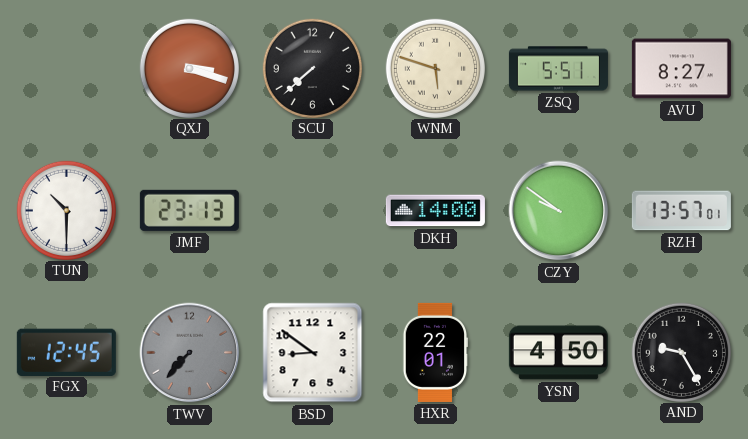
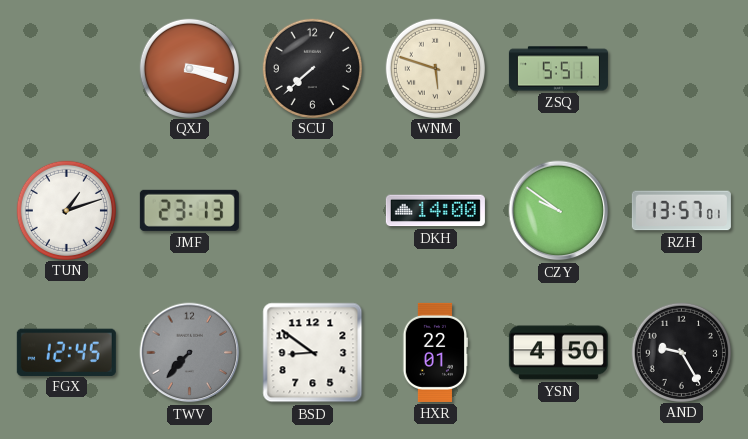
AVU: 8:27 -> none (681, 69)
TUN: 10:30 -> 1:12 (66, 210)
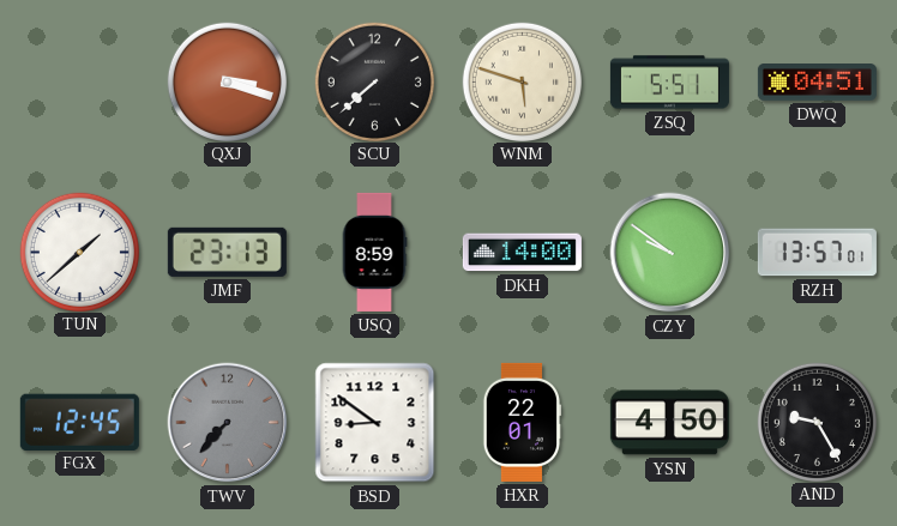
DWQ: none -> 04:51 (817, 83)
TUN: 1:12 -> 1:38 (79, 252)
USQ: none -> 8:59 (374, 252)
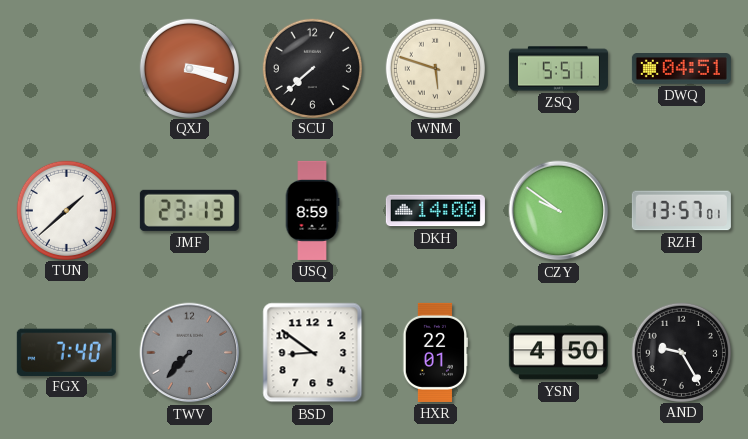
FGX: 12:45 -> 7:40 (66, 352)
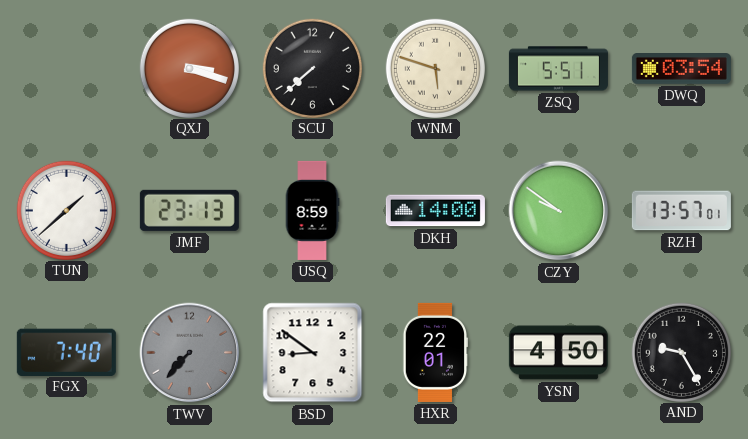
DWQ: 04:51 -> 03:54 (681, 69)
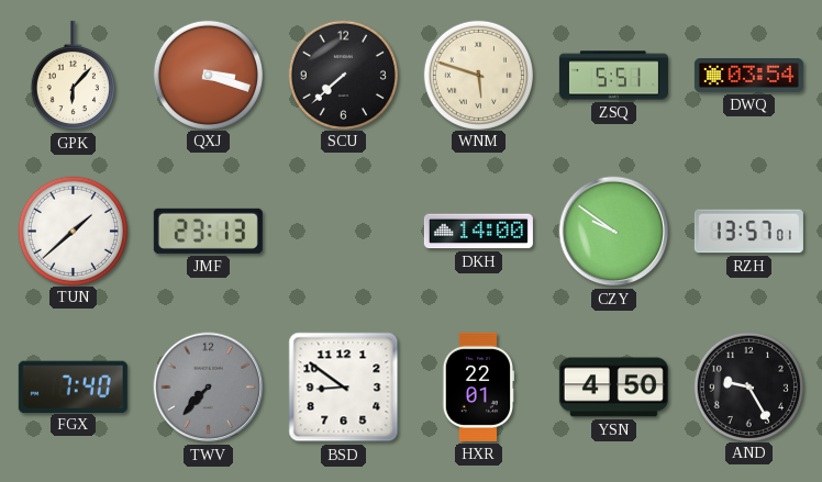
GPK: none -> 6:07 (73, 76)
USQ: 8:59 -> none (312, 210)
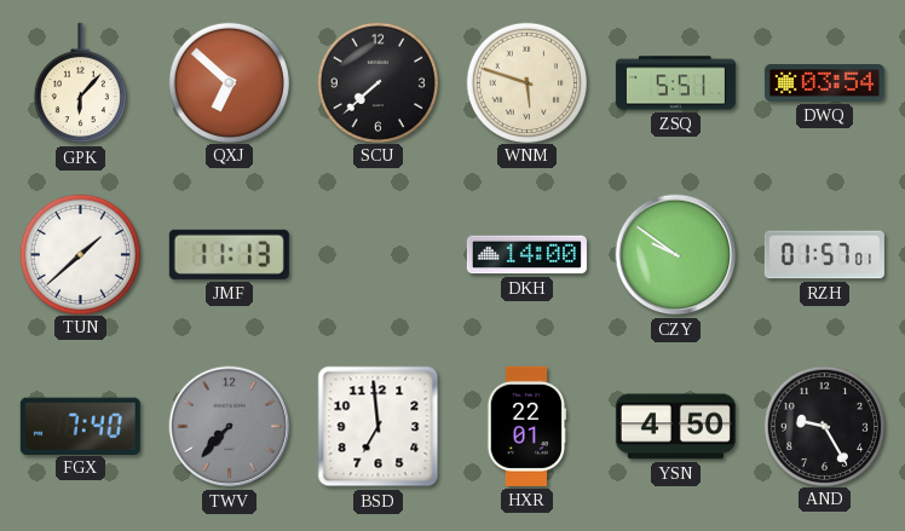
QXJ: 3:18 -> 6:52 (229, 82)
JMF: 23:13 -> 11:13 (229, 254)
RZH: 13:57 -> 01:57 (824, 255)
BSD: 8:51 -> 6:59 (379, 427)
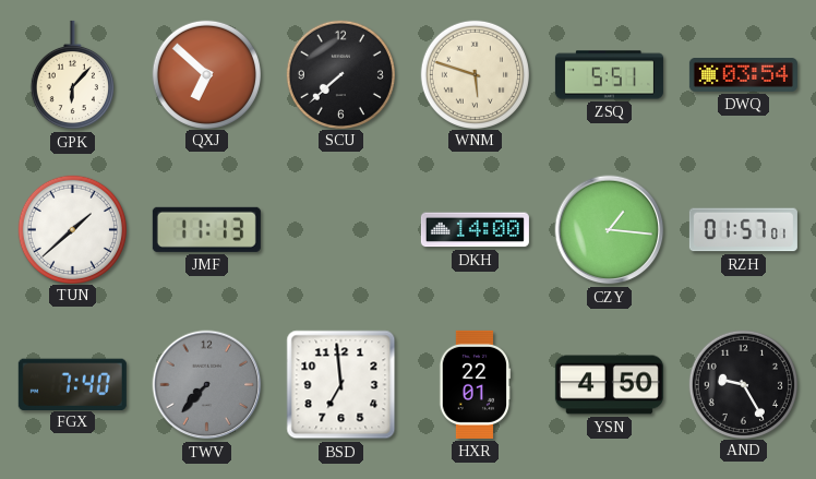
CZY: 9:51 -> 1:16 (610, 230)
